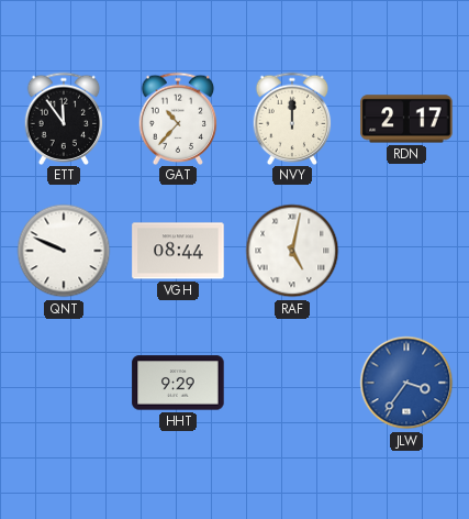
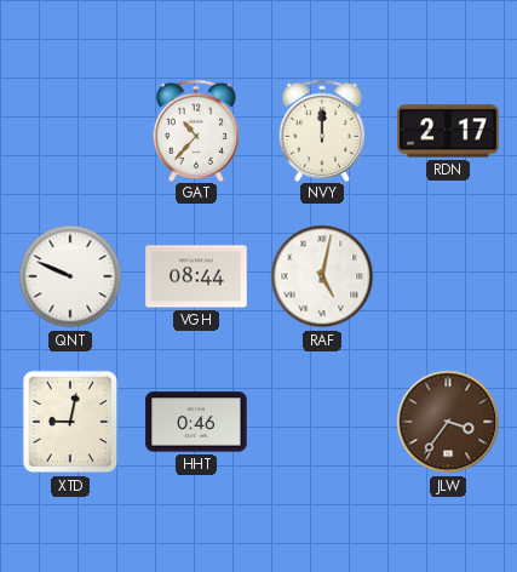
ETT: 11:54 -> none (64, 118)
XTD: none -> 9:02 (70, 422)
HHT: 9:29 -> 0:46 (196, 422)
JLW dial: blue -> brown (448, 422)
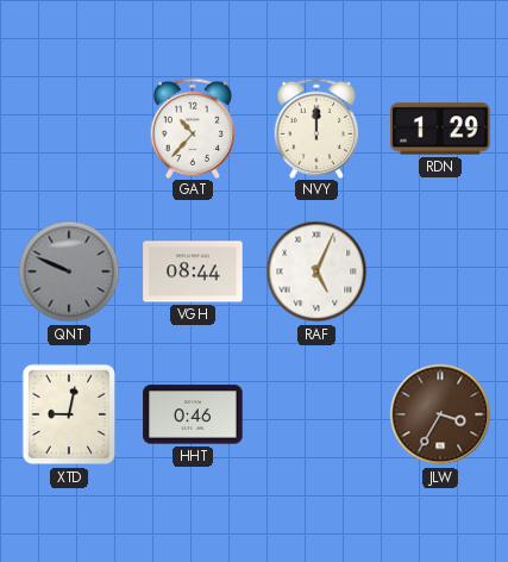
RDN: 2:17 -> 1:29 (440, 129)
QNT dial: white -> grey (69, 271)
RAF: 5:02 -> 5:04 (316, 271)
JLW: 3:36 -> 3:35 (440, 414)
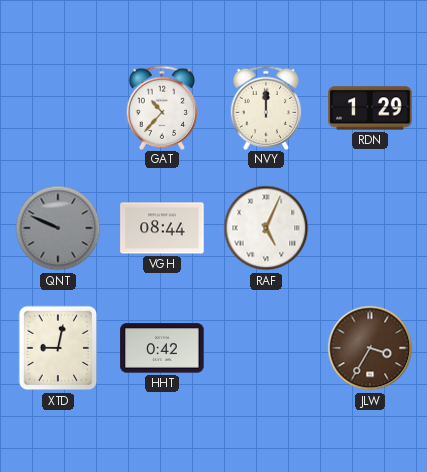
HHT: 0:46 -> 0:42 (162, 348)
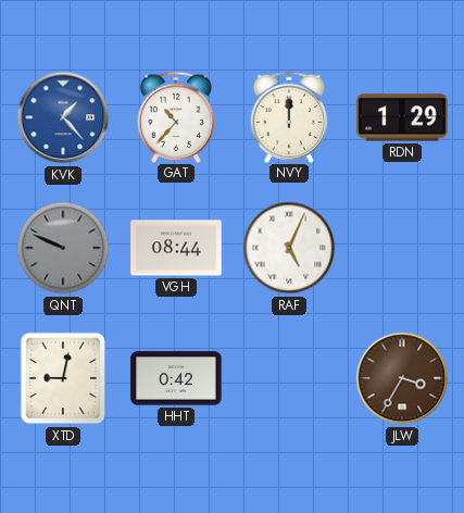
KVK: none -> 1:23 (63, 117)
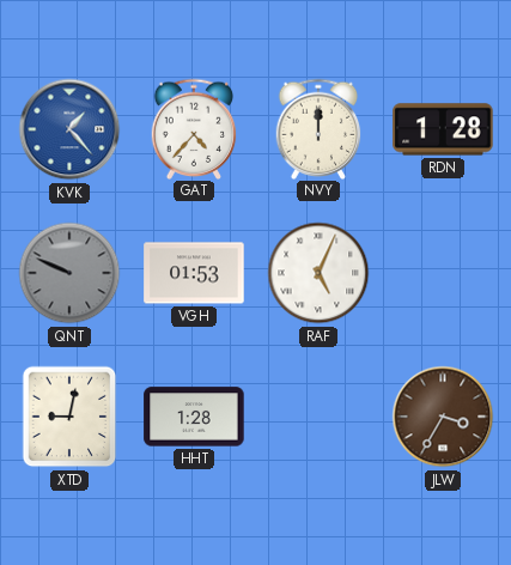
GAT: 10:37 -> 4:37 (194, 128)
RDN: 1:29 -> 1:28 (443, 129)
VGH: 08:44 -> 01:53 (194, 273)
HHT: 0:42 -> 1:28 (194, 417)
